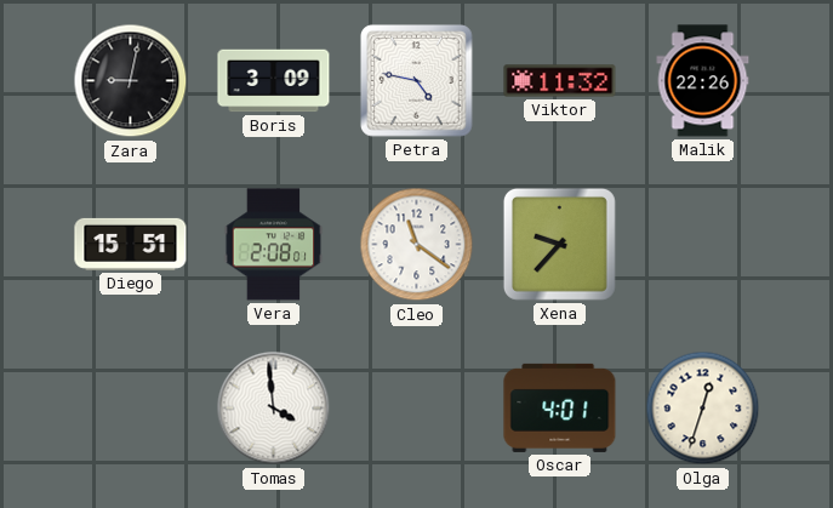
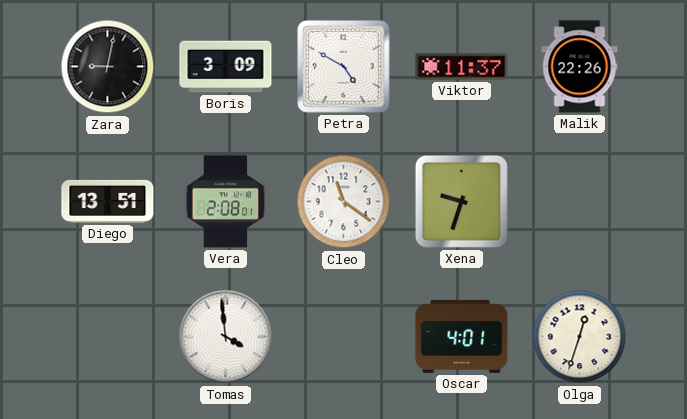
Petra: 4:47 -> 4:50 (344, 67)
Viktor: 11:32 -> 11:37 (462, 67)
Diego: 15:51 -> 13:51 (108, 201)
Xena: 9:37 -> 9:33 (461, 201)
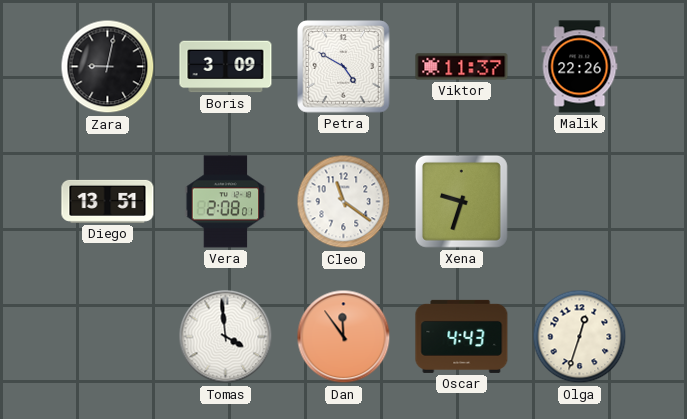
Dan: none -> 11:54 (344, 337)
Oscar: 4:01 -> 4:43 (462, 336)
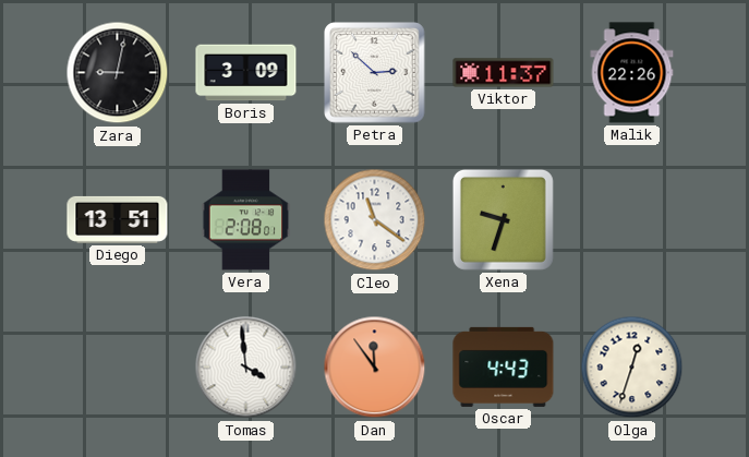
Petra: 4:50 -> 2:52 (375, 73)
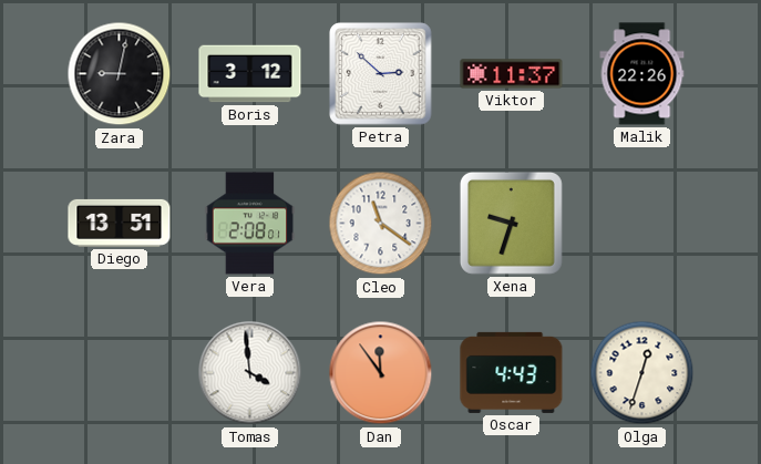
Boris: 3:09 -> 3:12 (250, 74)
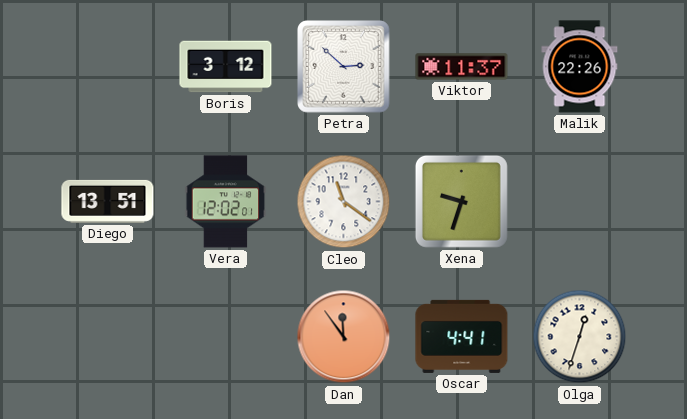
Zara: 9:02 -> none (120, 74)
Vera: 2:08 -> 12:02 (226, 202)
Tomas: 3:59 -> none (250, 373)
Oscar: 4:43 -> 4:41 (462, 336)
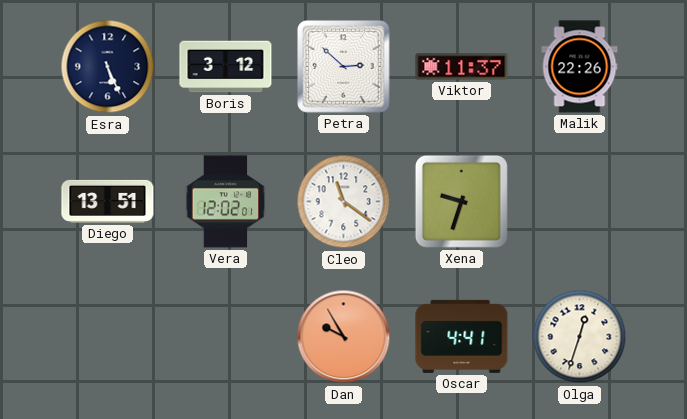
Esra: none -> 5:26 (108, 67)
Dan: 11:54 -> 9:55 (344, 337)
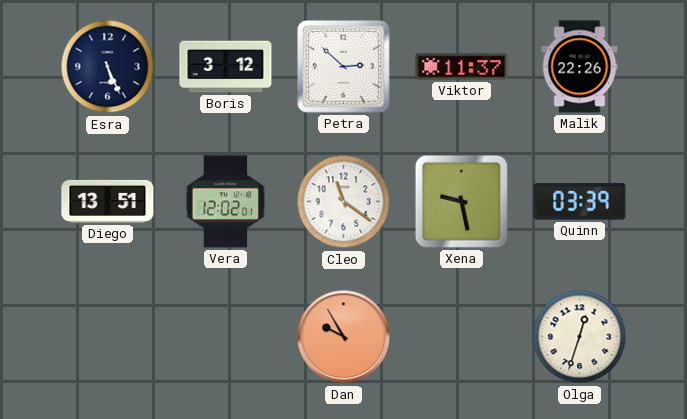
Xena: 9:33 -> 9:28 (461, 201)
Quinn: none -> 03:39 (580, 202)
Oscar: 4:41 -> none (462, 336)
